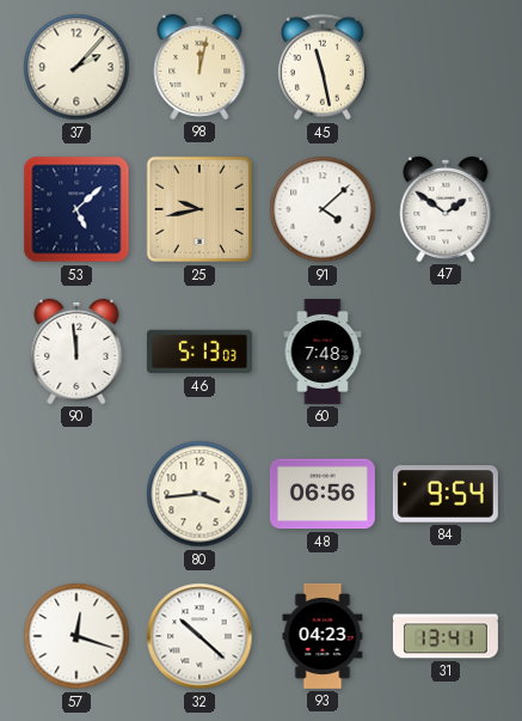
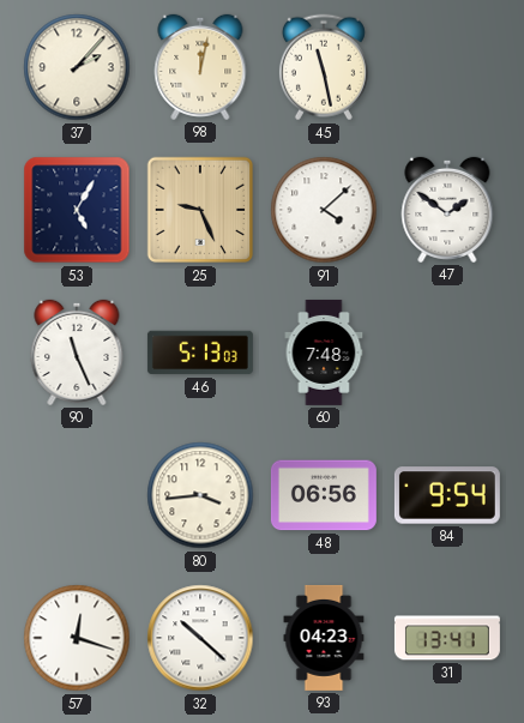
53: 5:08 -> 5:05 (77, 210)
25: 9:43 -> 9:26 (200, 210)
90: 11:59 -> 11:26 (77, 353)
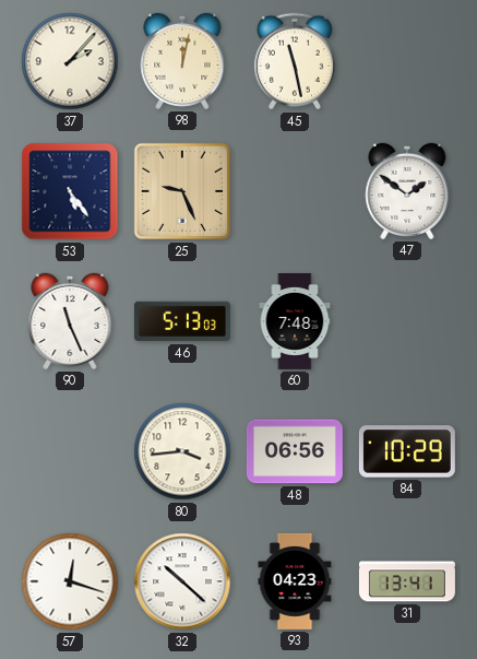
53: 5:05 -> 5:24 (70, 191)
91: 4:08 -> none (324, 210)
84: 9:54 -> 10:29 (407, 451)
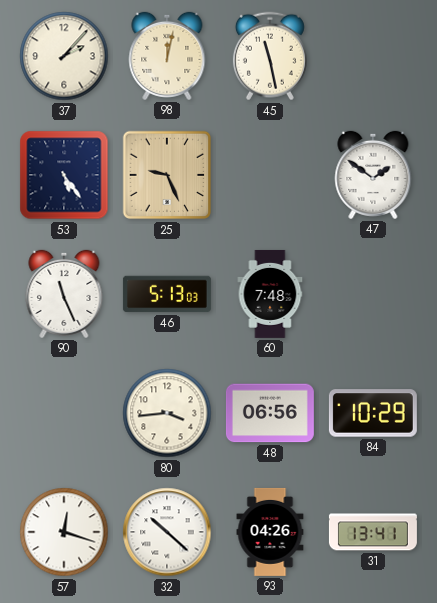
93: 04:23 -> 04:26 (270, 532)
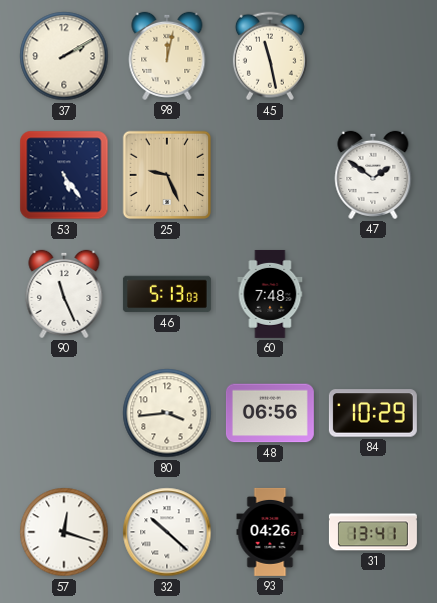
37: 2:07 -> 2:10 (64, 56)
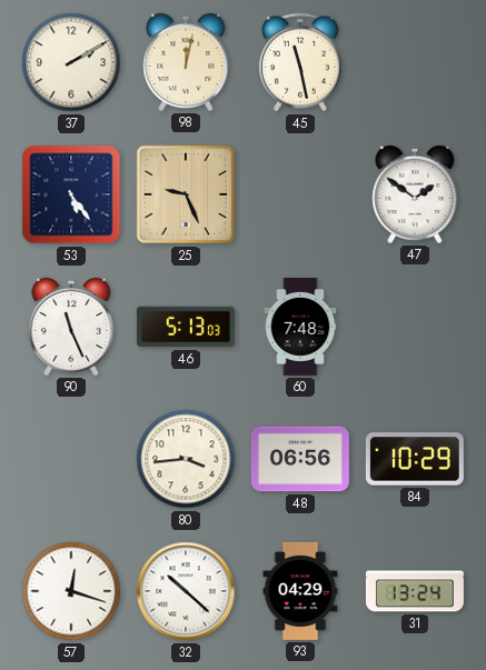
93: 04:26 -> 04:29 (300, 591)
31: 13:41 -> 13:24 (415, 591)
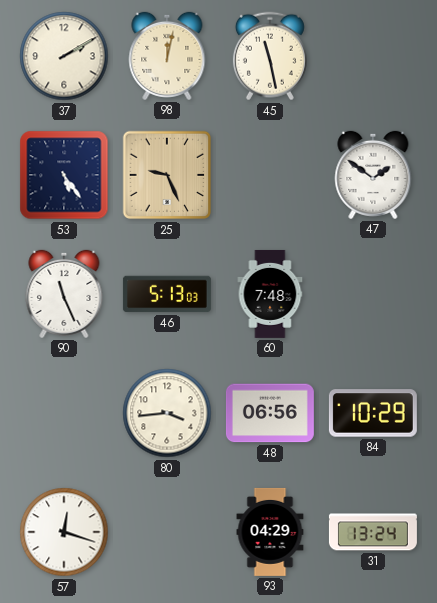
32: 10:22 -> none (186, 591)
